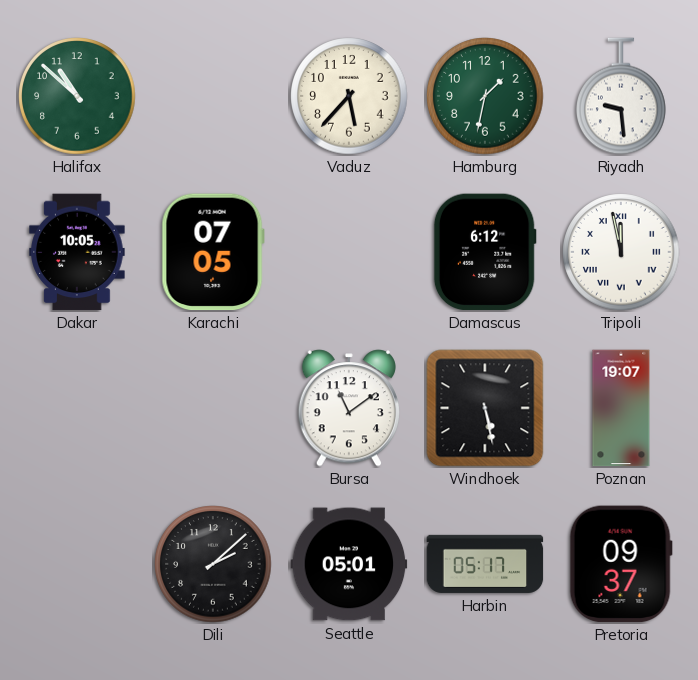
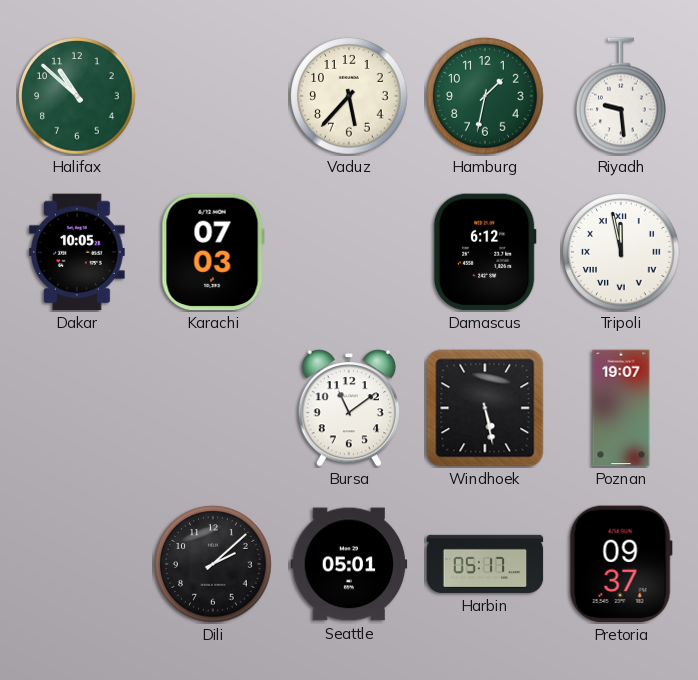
Karachi: 07:05 -> 07:03 (213, 252)
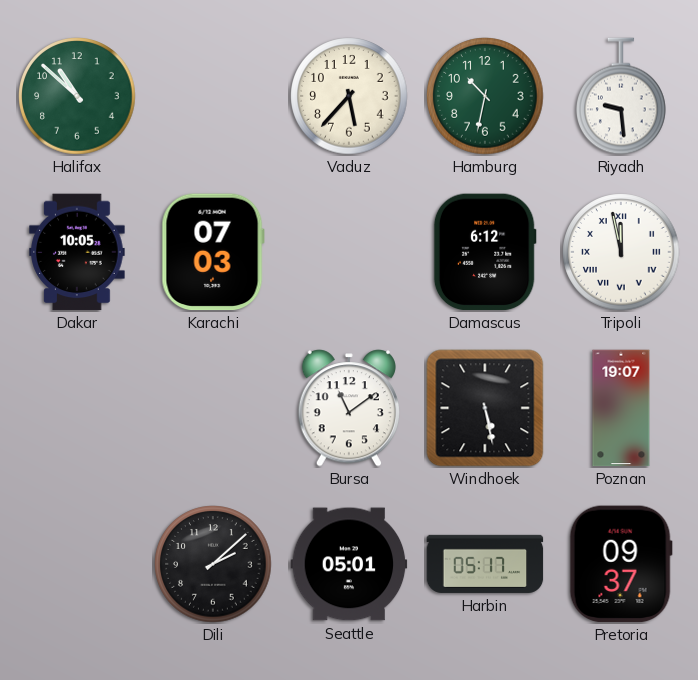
Hamburg: 1:32 -> 10:32 (485, 96)
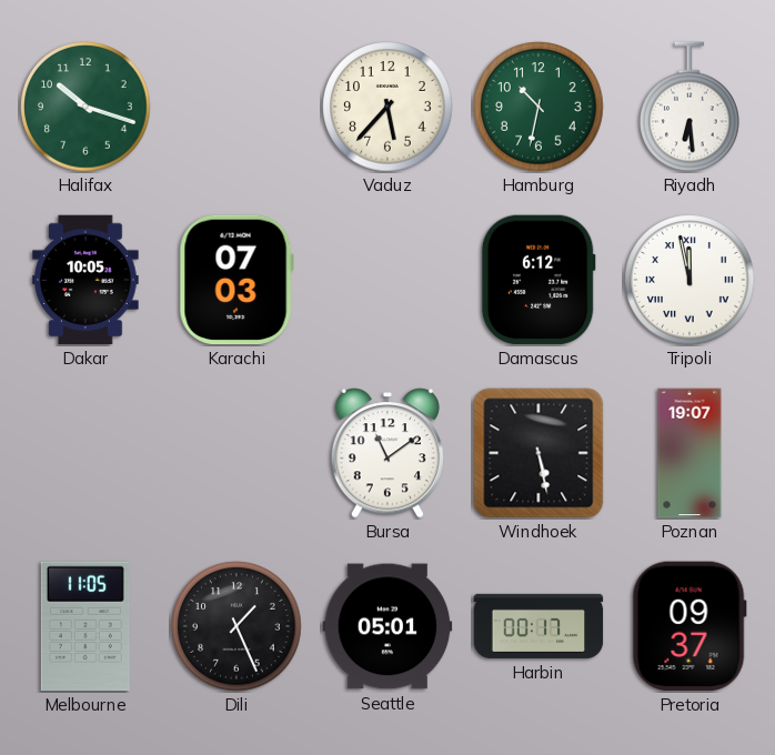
Halifax: 10:52 -> 10:18 (85, 107)
Riyadh: 9:29 -> 6:29 (691, 107)
Melbourne: none -> 11:05 (85, 626)
Dili: 2:08 -> 1:26 (236, 626)
Harbin: 05:17 -> 00:17 (539, 626)
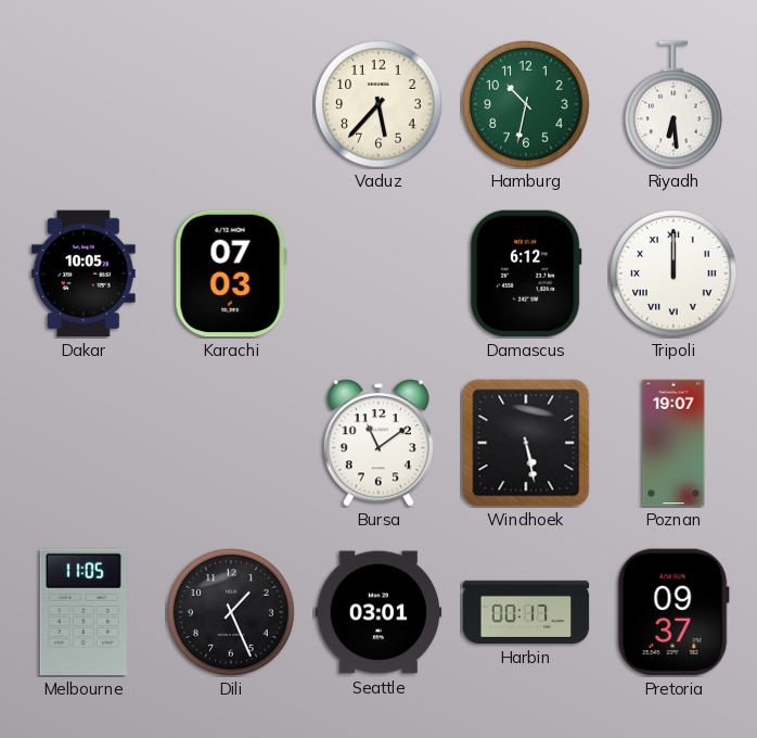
Halifax: 10:18 -> none (85, 107)
Tripoli: 11:58 -> 12:00 (673, 273)
Seattle: 05:01 -> 03:01 (378, 612)
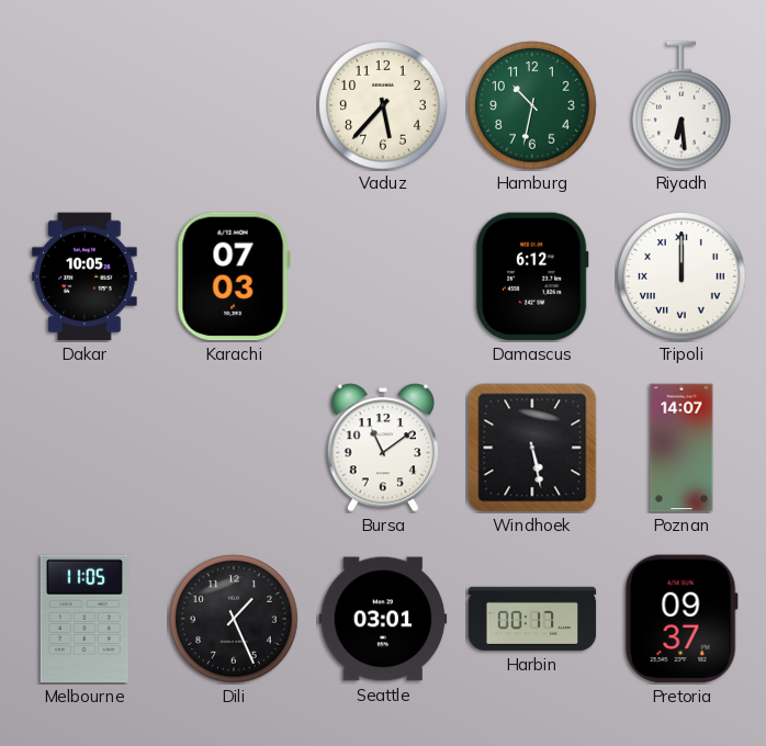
Poznan: 19:07 -> 14:07 (681, 448)
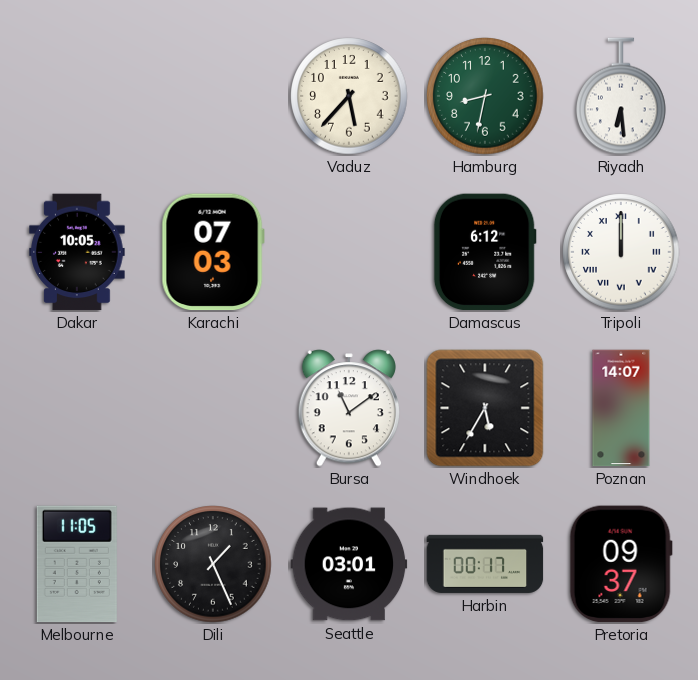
Hamburg: 10:32 -> 8:32 (485, 96)
Windhoek: 5:28 -> 5:35 (485, 408)
